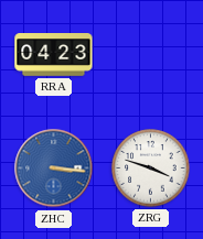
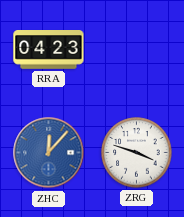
ZHC: 3:16 -> 12:07 (49, 153)
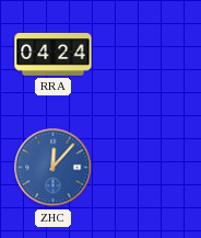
RRA: 04:23 -> 04:24 (54, 55)
ZRG: 3:48 -> none (137, 153)
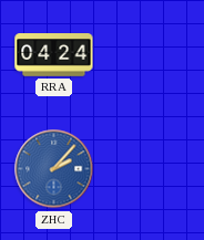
ZHC: 12:07 -> 2:07 (54, 169)
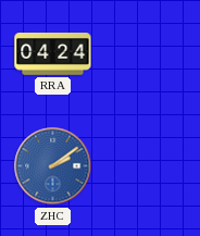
ZHC: 2:07 -> 2:09 (53, 166)
